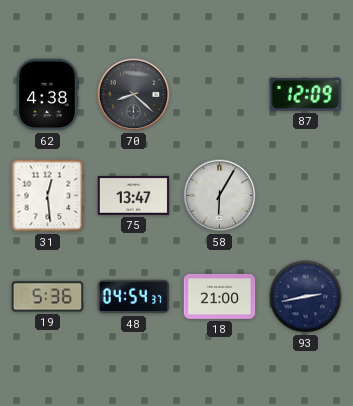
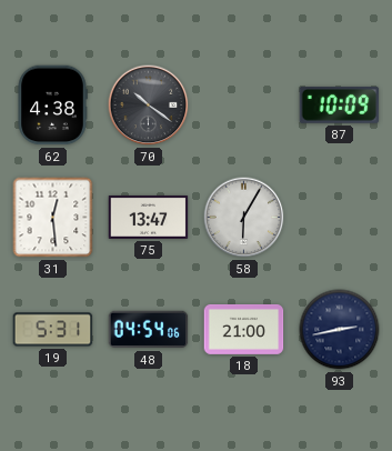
70: 8:22 -> 10:21 (149, 106)
87: 12:09 -> 10:09 (340, 104)
19: 5:36 -> 5:31 (53, 330)
48: 04:54:37 -> 04:54:06 (149, 330)
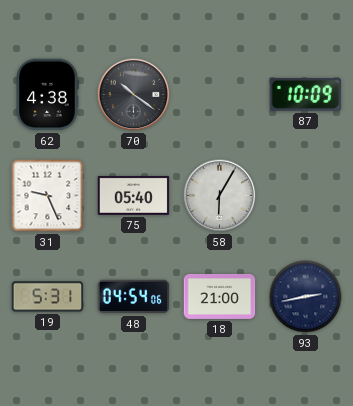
31: 12:29 -> 9:26 (48, 196)
75: 13:47 -> 05:40 (134, 195)
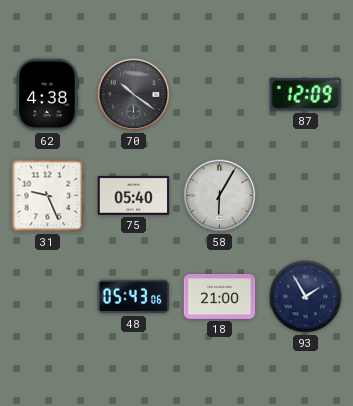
87: 10:09 -> 12:09 (306, 94)
19: 5:31 -> none (48, 297)
48: 04:54 -> 05:43 (134, 297)
93: 2:43 -> 1:55 (306, 297)
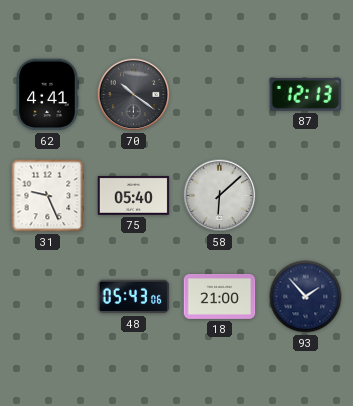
62: 4:38 -> 4:41 (47, 95)
87: 12:09 -> 12:13 (306, 94)
58: 6:05 -> 6:08 (220, 196)
93: 1:55 -> 1:53 (306, 297)
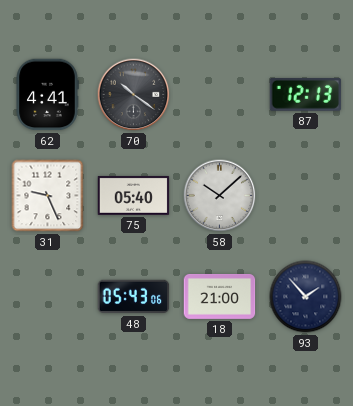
58: 6:08 -> 10:08 (220, 196)
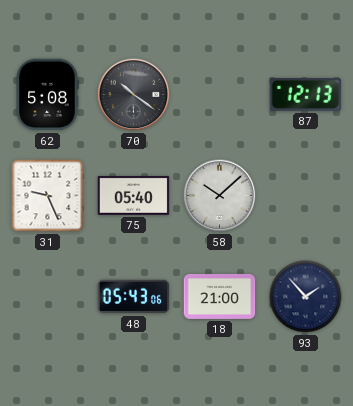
62: 4:41 -> 5:08 (47, 95)
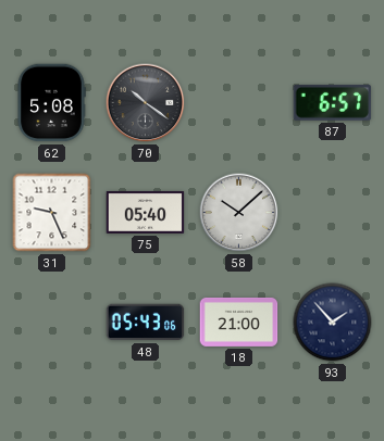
87: 12:13 -> 6:57 (333, 102)
